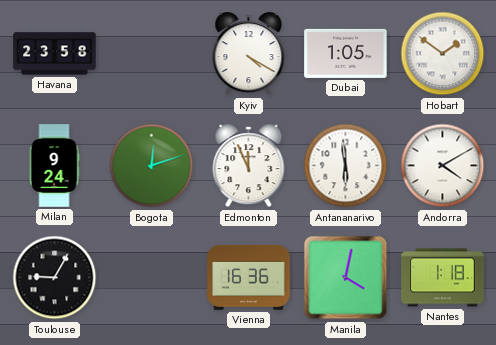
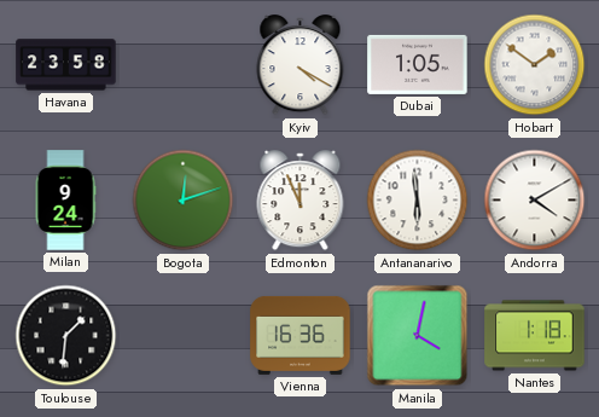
Toulouse: 9:05 -> 1:31 (66, 336)
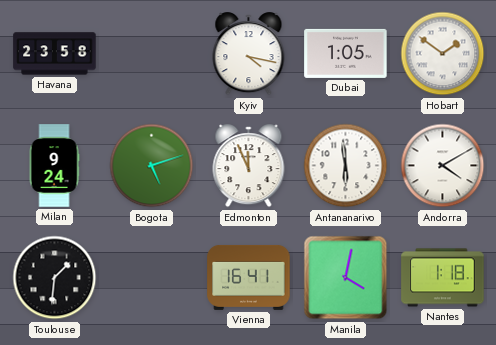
Kyiv: 4:20 -> 4:17 (249, 54)
Bogota: 12:12 -> 5:12 (152, 166)
Vienna: 16:36 -> 16:41 (249, 277)
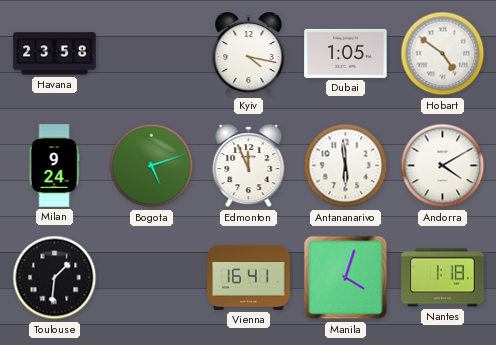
Hobart: 1:51 -> 4:51 (443, 54)
Manila: 4:02 -> 4:03 (346, 278)
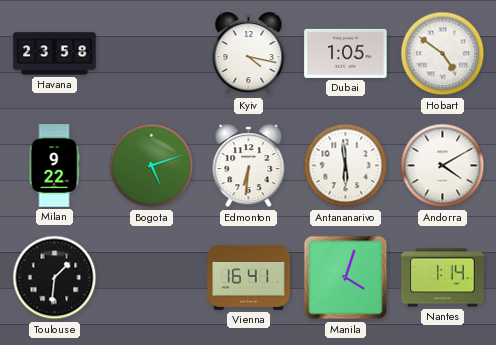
Milan: 9:24 -> 9:22 (54, 166)
Edmonton: 11:56 -> 6:31 (249, 166)
Nantes: 1:18 -> 1:14 (443, 278)
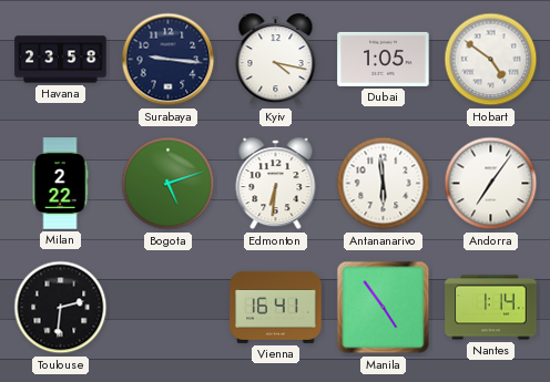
Surabaya: none -> 9:16 (169, 60)
Milan: 9:22 -> 2:22 (60, 184)
Andorra: 4:10 -> 7:06 (491, 184)
Toulouse: 1:31 -> 2:31 (61, 308)
Manila: 4:03 -> 4:54 (384, 308)
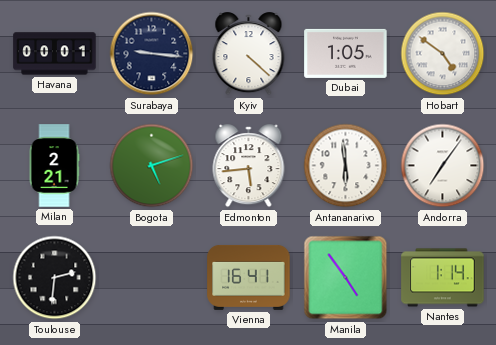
Havana: 23:58 -> 00:01 (55, 54)
Kyiv: 4:17 -> 4:22 (249, 54)
Milan: 2:22 -> 2:21 (54, 166)
Edmonton: 6:31 -> 5:44 (249, 166)
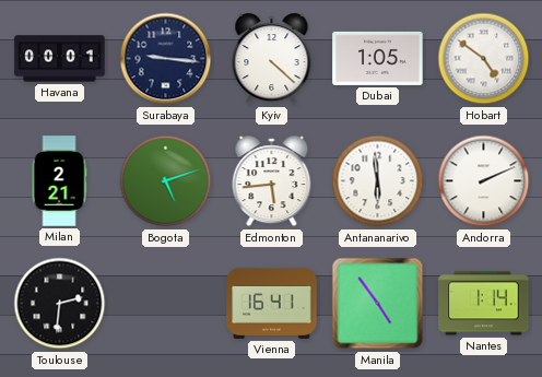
Andorra: 7:06 -> 2:11 (484, 181)
